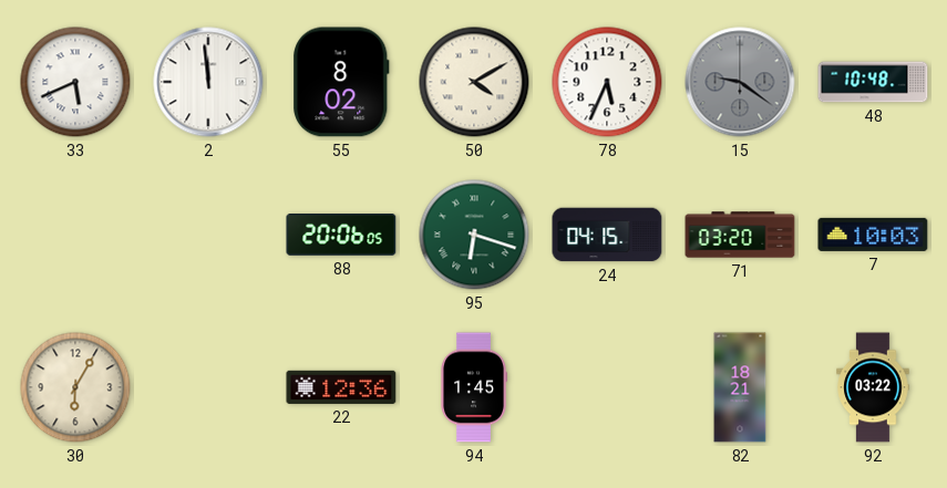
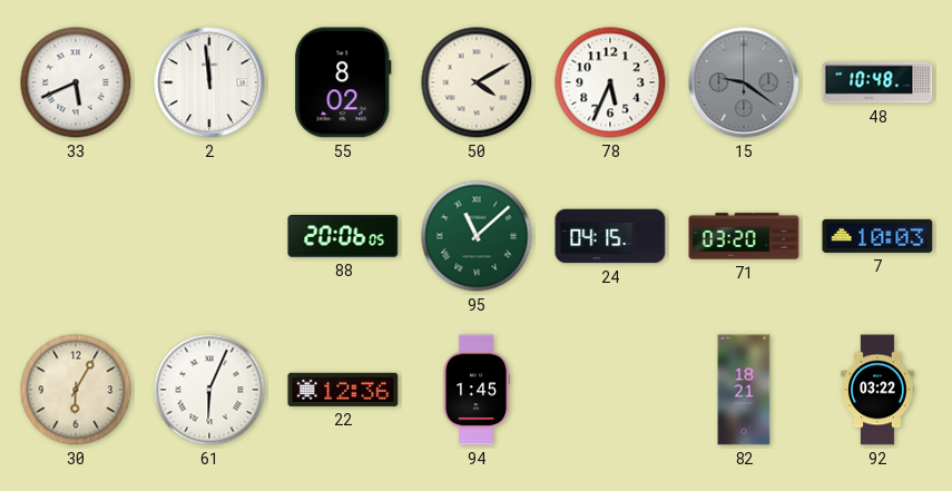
95: 6:18 -> 11:08 (477, 236)
61: none -> 6:04 (209, 390)
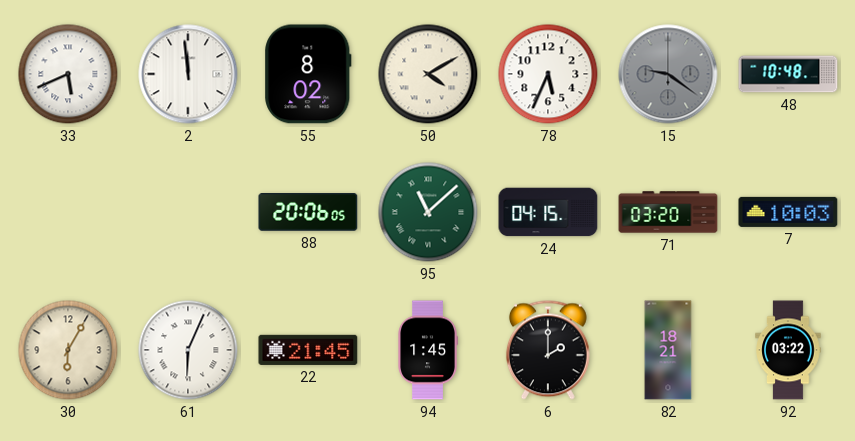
22: 12:36 -> 21:45 (308, 350)
6: none -> 2:00 (548, 350)
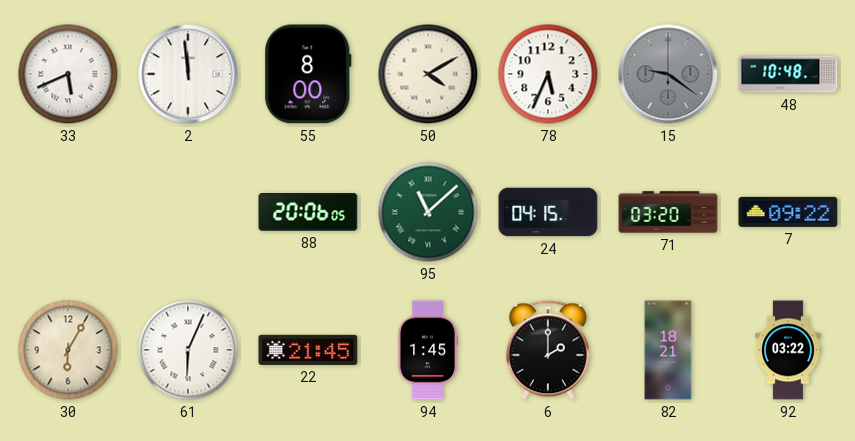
55: 8:02 -> 8:00 (308, 74)
7: 10:03 -> 09:22 (788, 212)
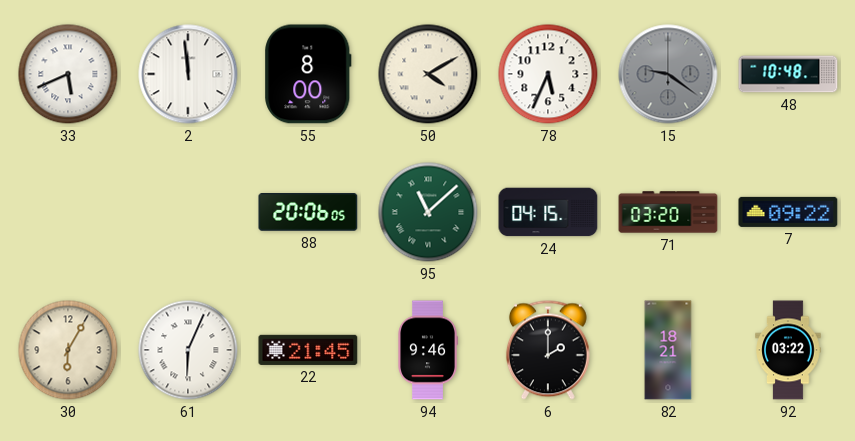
94: 1:45 -> 9:46 (428, 350)
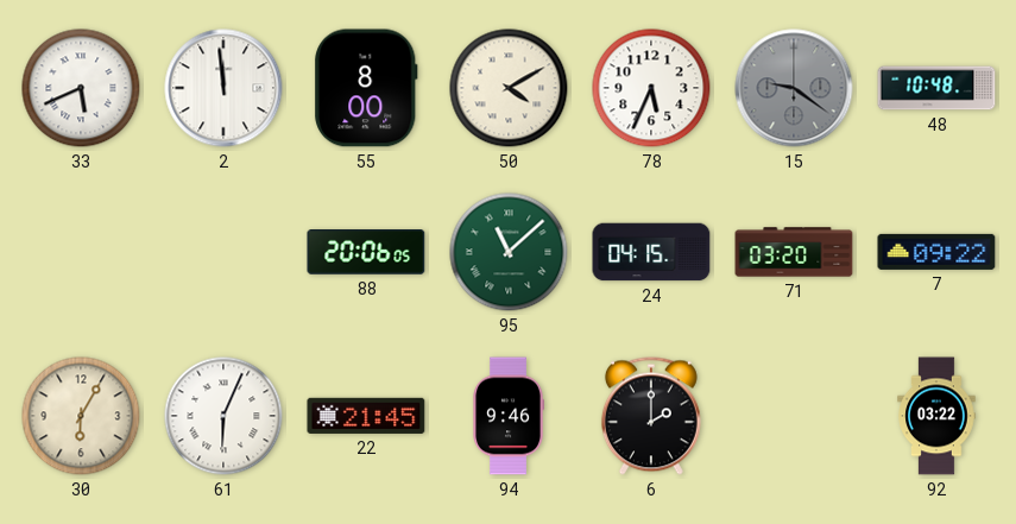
82: 18:21 -> none (668, 350)
